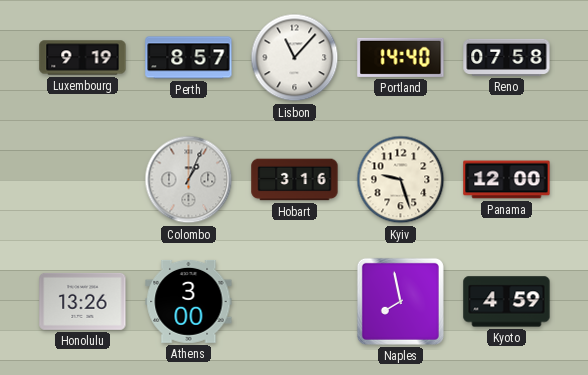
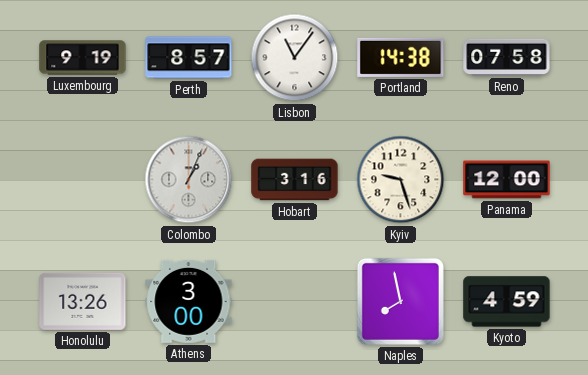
Lisbon: 11:07 -> 11:06 (295, 58)
Portland: 14:40 -> 14:38 (401, 57)
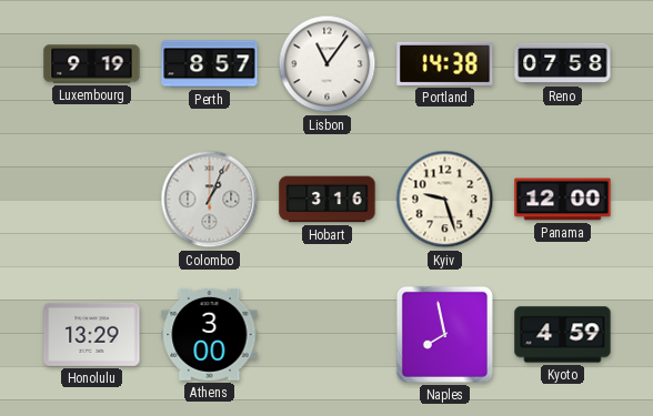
Honolulu: 13:26 -> 13:29 (92, 334)
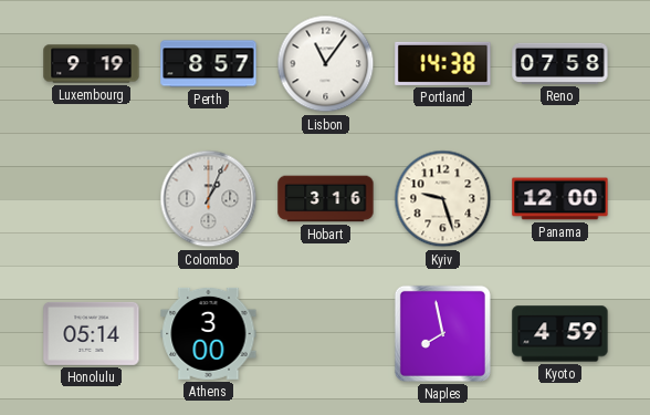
Honolulu: 13:29 -> 05:14 (92, 333)
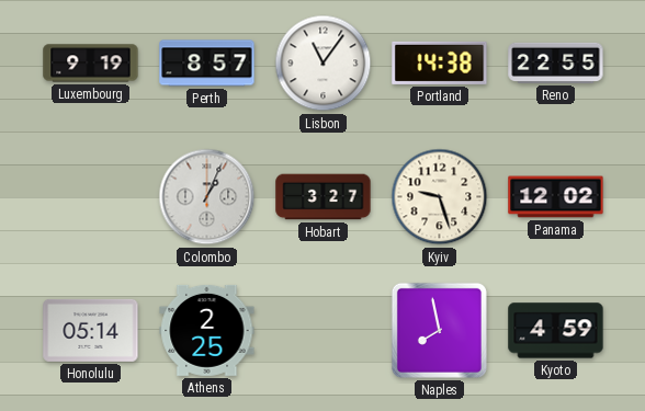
Reno: 07:58 -> 22:55 (556, 62)
Hobart: 3:16 -> 3:27 (324, 197)
Panama: 12:00 -> 12:02 (556, 197)
Athens: 3:00 -> 2:25 (207, 330)
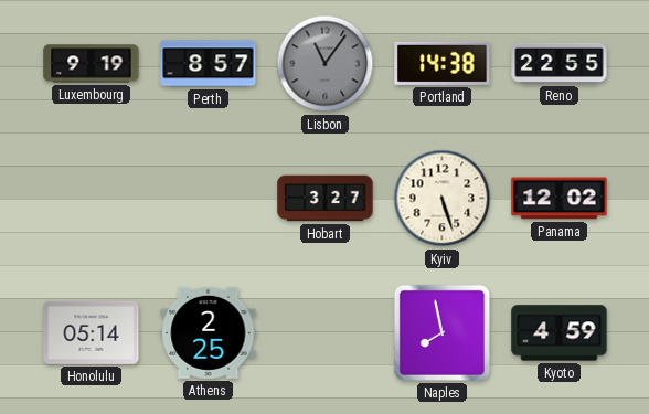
Lisbon dial: white -> grey (326, 64)
Colombo: 1:04 -> none (207, 197)
Kyiv: 9:27 -> 5:27 (443, 199)
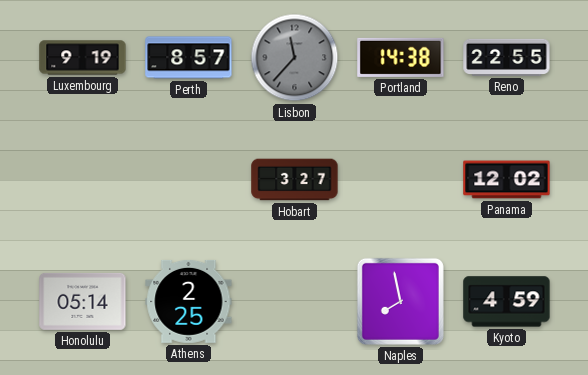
Lisbon: 11:06 -> 11:37 (295, 58)
Kyiv: 5:27 -> none (443, 199)
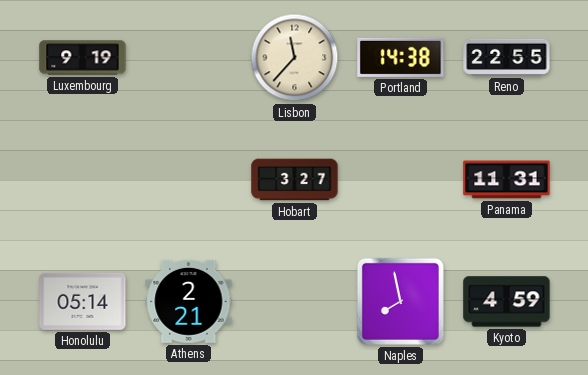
Perth: 8:57 -> none (189, 58)
Lisbon dial: grey -> cream (295, 58)
Panama: 12:02 -> 11:31 (507, 180)
Athens: 2:25 -> 2:21 (189, 301)
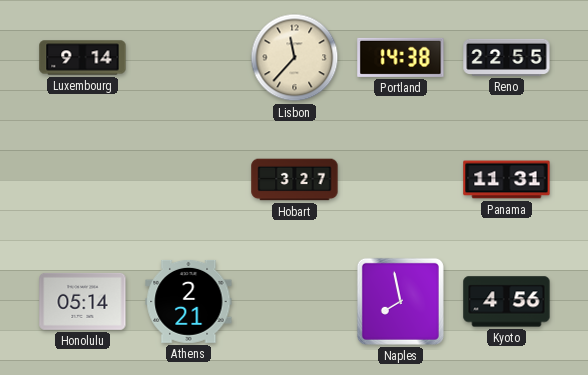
Luxembourg: 9:19 -> 9:14 (83, 58)
Kyoto: 4:59 -> 4:56 (507, 302)
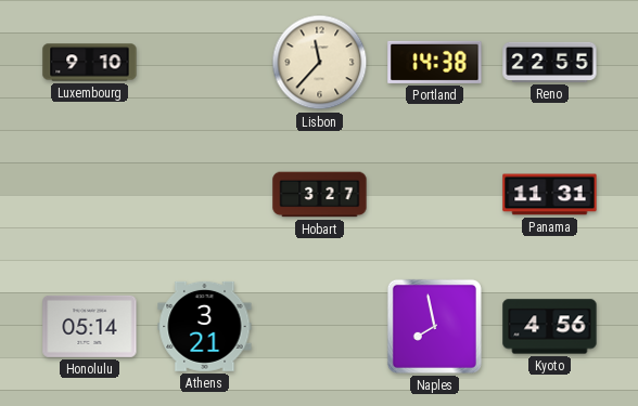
Luxembourg: 9:14 -> 9:10 (90, 63)
Athens: 2:21 -> 3:21 (205, 326)
